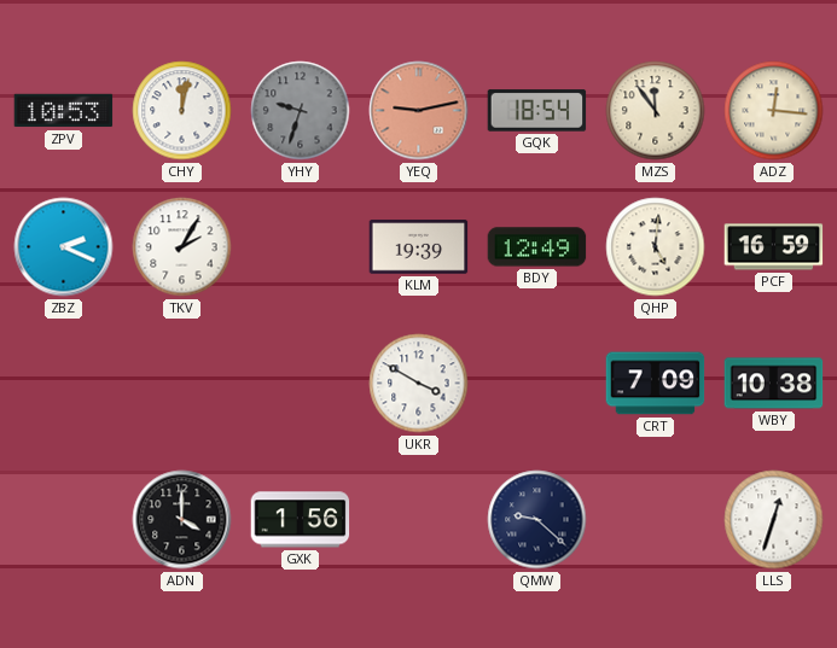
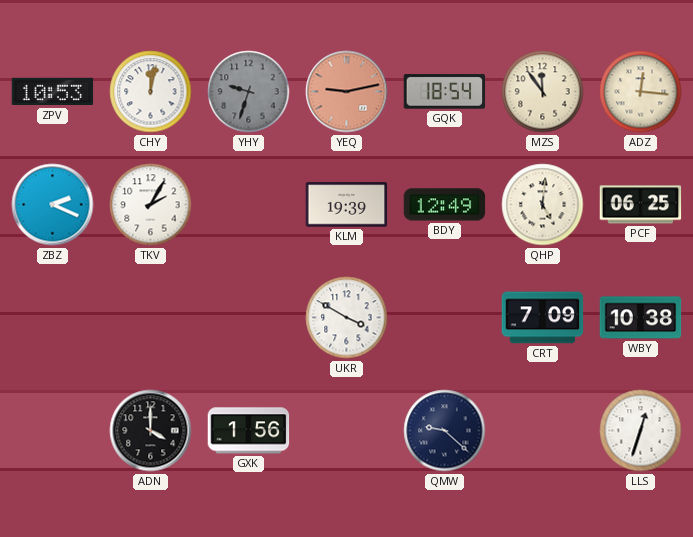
PCF: 16:59 -> 06:25 (641, 205)
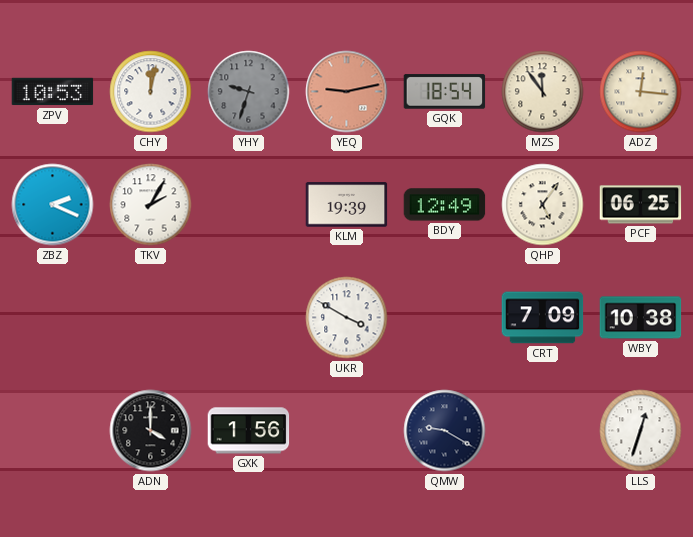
QHP: 5:01 -> 5:06 (543, 205)
QMW: 9:22 -> 9:20 (445, 431)
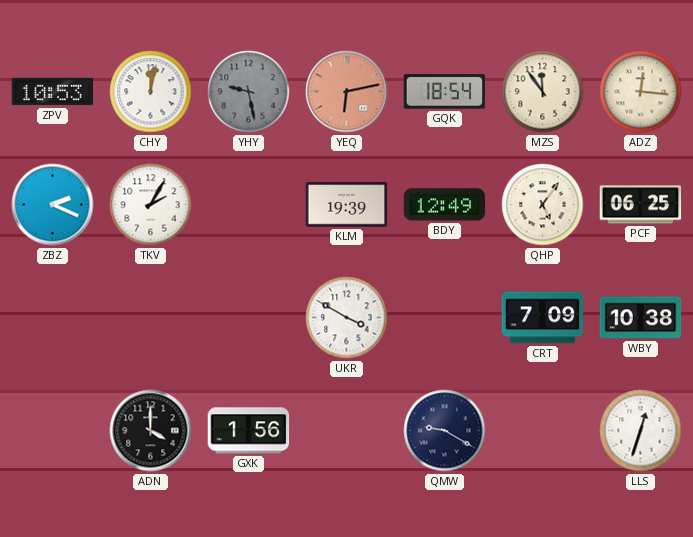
YHY: 9:33 -> 9:28 (249, 92)
YEQ: 9:13 -> 6:13 (347, 92)
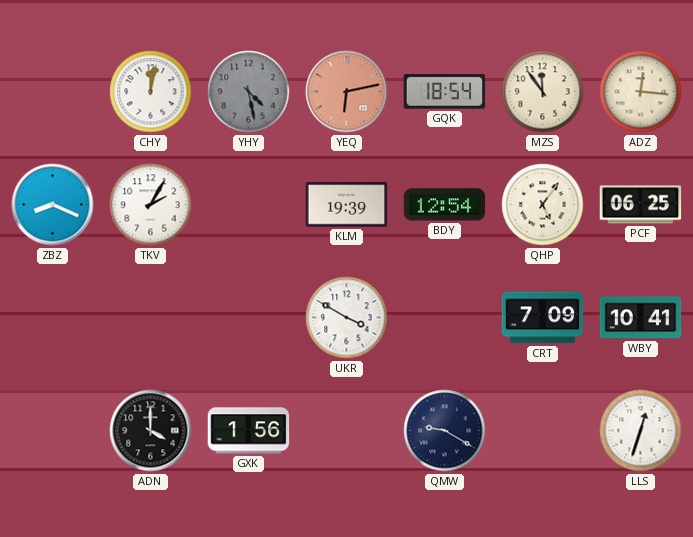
ZPV: 10:53 -> none (53, 92)
YHY: 9:28 -> 4:28 (249, 92)
ZBZ: 2:19 -> 8:19 (53, 205)
BDY: 12:49 -> 12:54 (445, 205)
WBY: 10:38 -> 10:41 (641, 318)
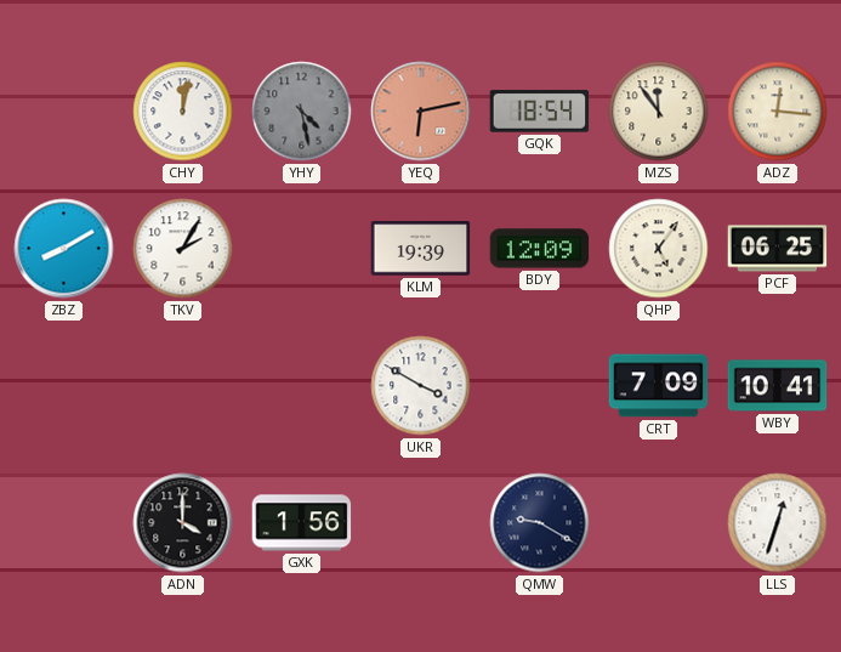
ZBZ: 8:19 -> 8:10 (64, 249)
BDY: 12:54 -> 12:09 (540, 249)
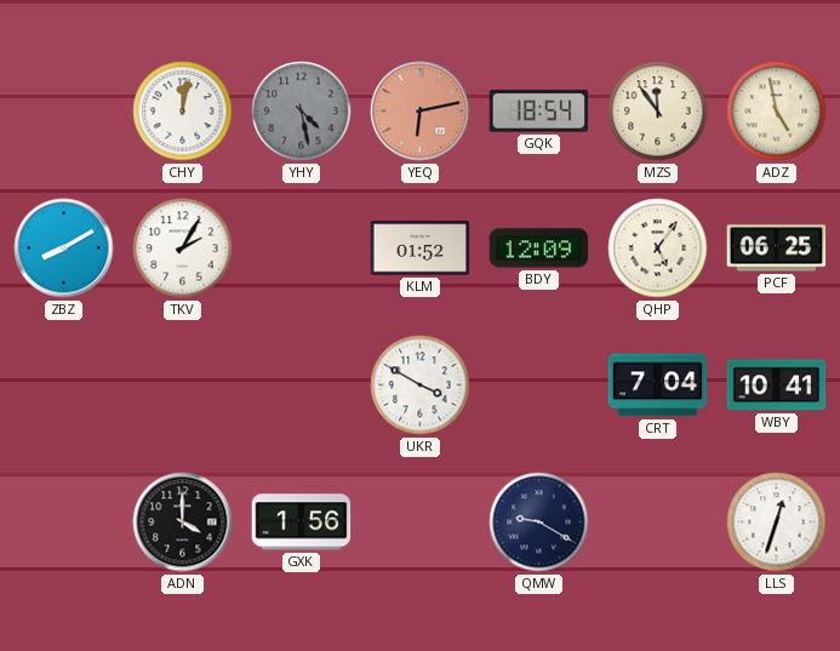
ADZ: 12:16 -> 4:58 (777, 112)
KLM: 19:39 -> 01:52 (421, 249)
CRT: 7:09 -> 7:04 (658, 386)
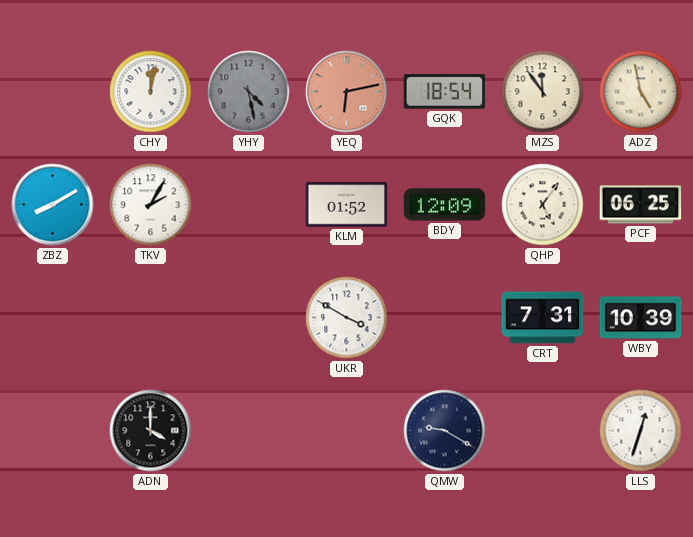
CRT: 7:04 -> 7:31 (543, 318)
WBY: 10:41 -> 10:39 (641, 318)
GXK: 1:56 -> none (302, 522)
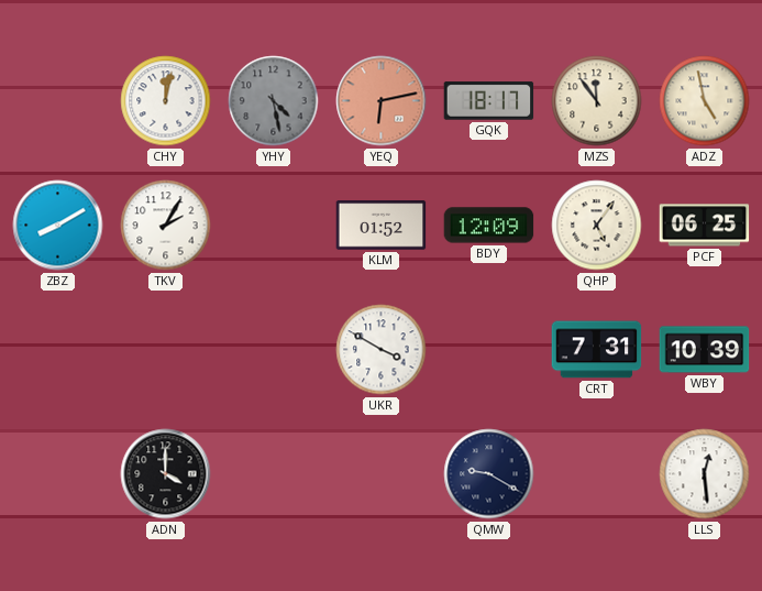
GQK: 18:54 -> 18:17 (489, 101)
LLS: 12:33 -> 12:29 (705, 474)
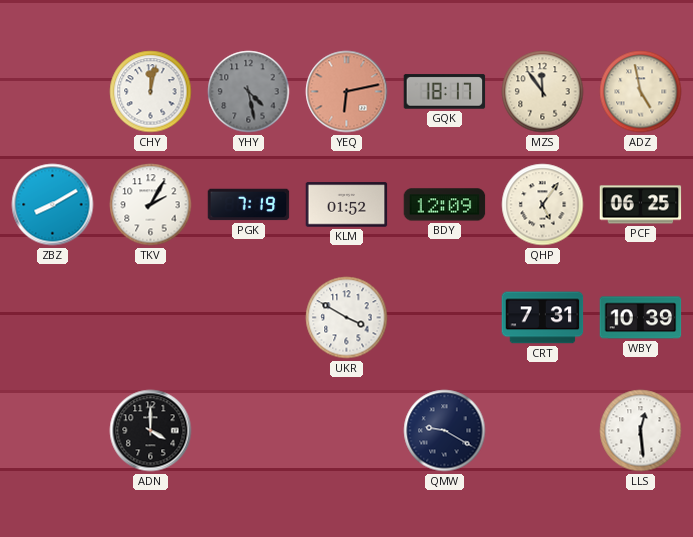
PGK: none -> 7:19 (249, 205)
